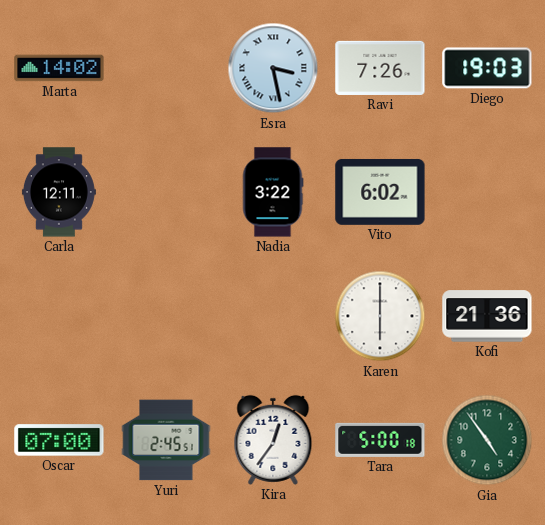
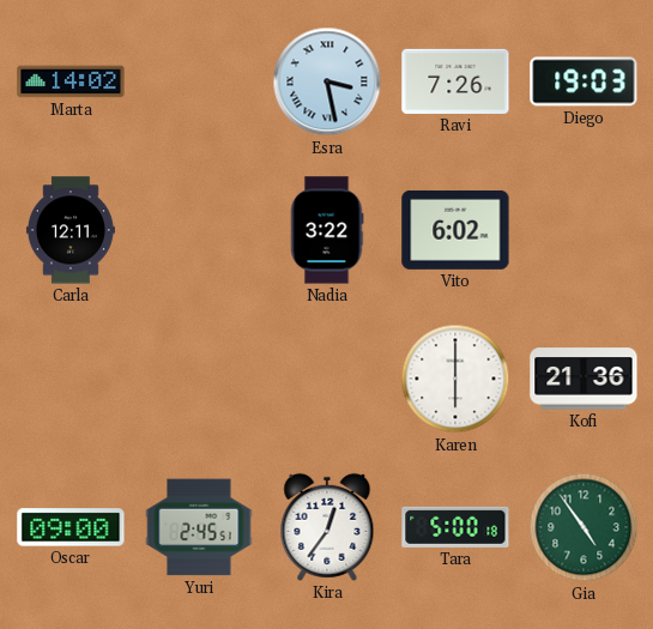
Oscar: 07:00 -> 09:00 (71, 527)
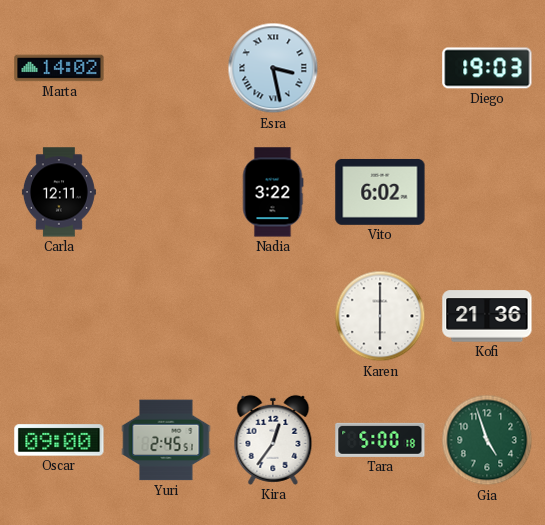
Ravi: 7:26 -> none (455, 81)
Gia: 4:54 -> 4:57 (487, 440)
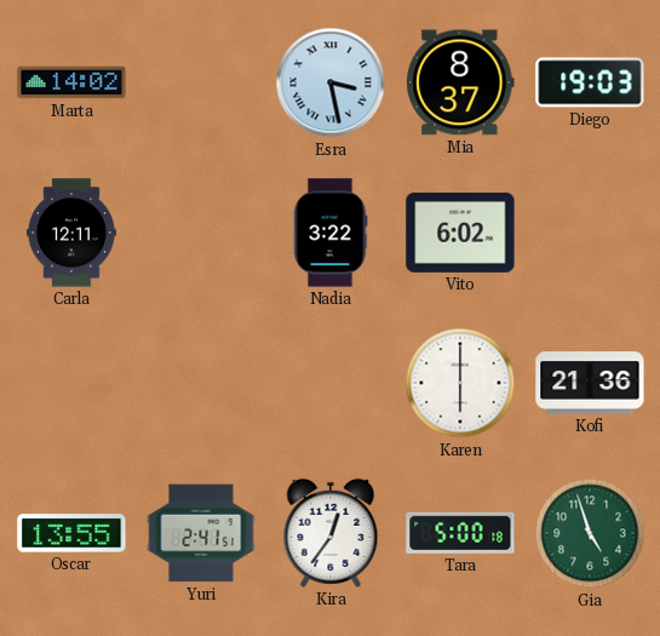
Mia: none -> 8:37 (460, 82)
Oscar: 09:00 -> 13:55 (71, 533)
Yuri: 2:45 -> 2:41 (201, 533)
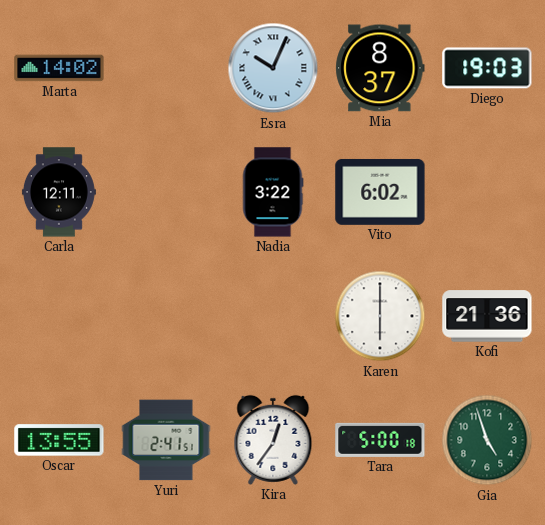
Esra: 3:28 -> 10:04 (273, 68)
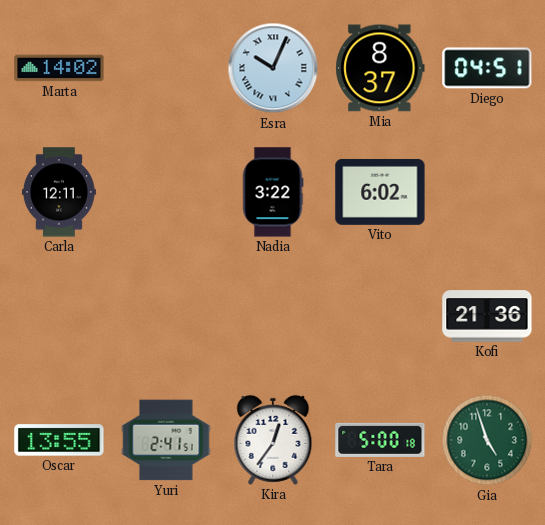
Diego: 19:03 -> 04:51 (487, 68)
Karen: 6:00 -> none (380, 316)
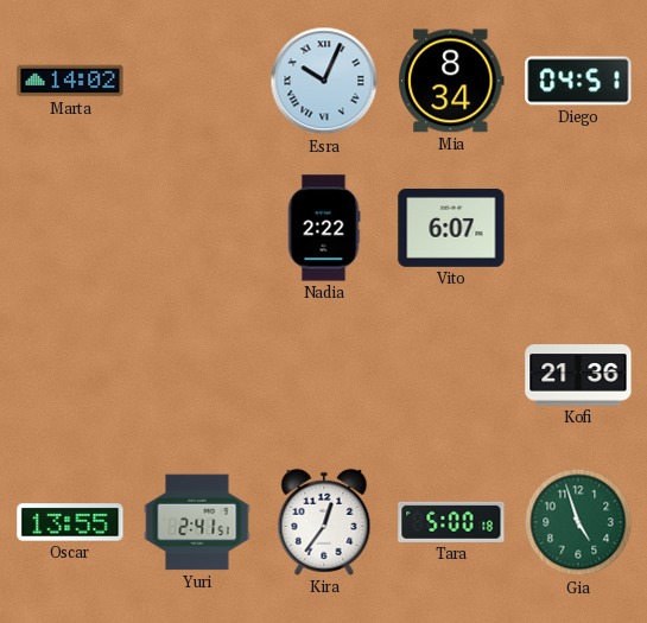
Mia: 8:37 -> 8:34 (451, 81)
Carla: 12:11 -> none (59, 192)
Nadia: 3:22 -> 2:22 (324, 228)
Vito: 6:02 -> 6:07 (451, 228)
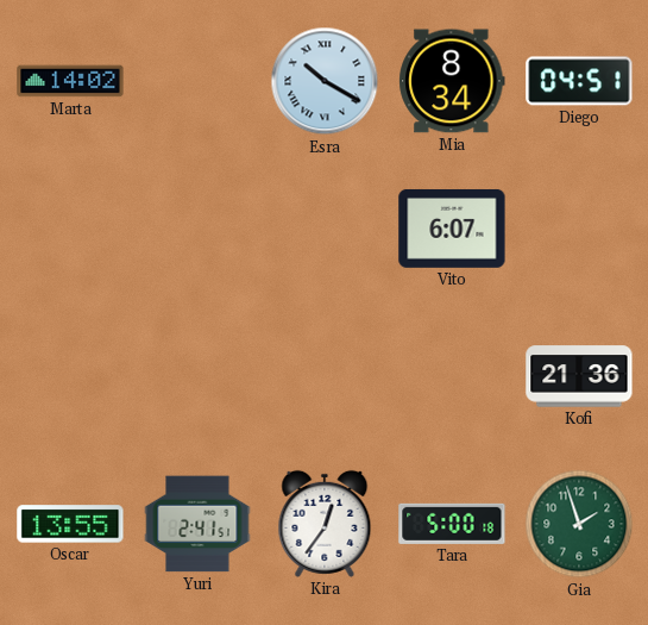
Esra: 10:04 -> 10:20 (325, 81)
Nadia: 2:22 -> none (324, 228)
Gia: 4:57 -> 1:57 (579, 524)
